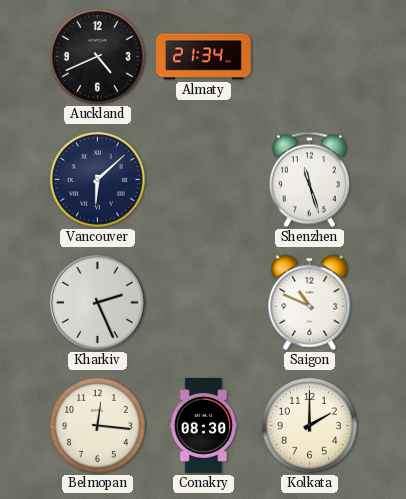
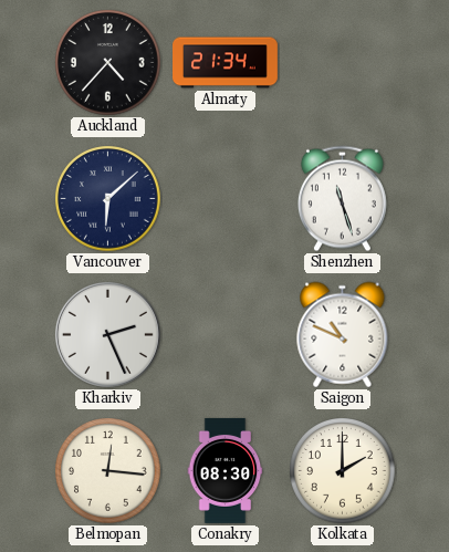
Auckland: 4:41 -> 4:37 (108, 63)
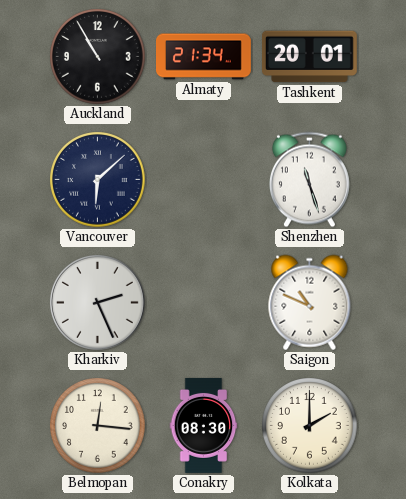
Auckland: 4:37 -> 10:55 (98, 57)
Tashkent: none -> 20:01 (309, 57)
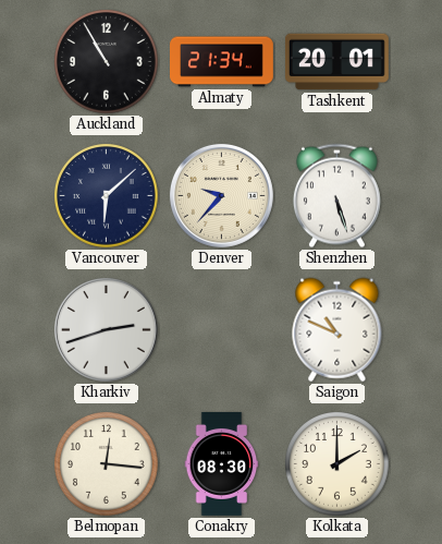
Denver: none -> 9:37 (221, 195)
Shenzhen: 11:27 -> 5:27 (336, 196)
Kharkiv: 2:26 -> 2:42 (106, 329)
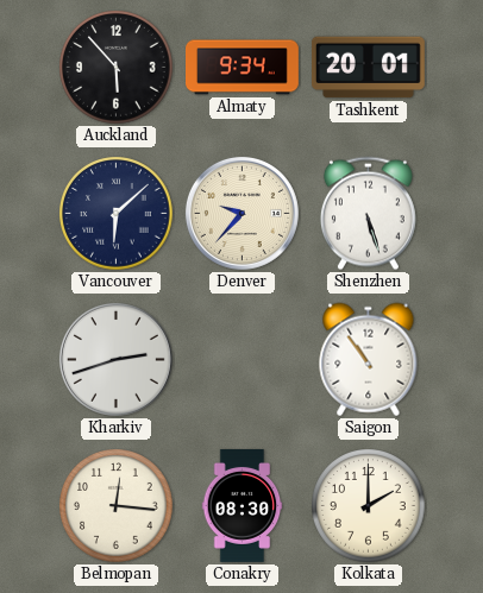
Auckland: 10:55 -> 5:53 (117, 68)
Almaty: 21:34 -> 9:34 (243, 68)
Saigon: 10:49 -> 10:54 (369, 360)
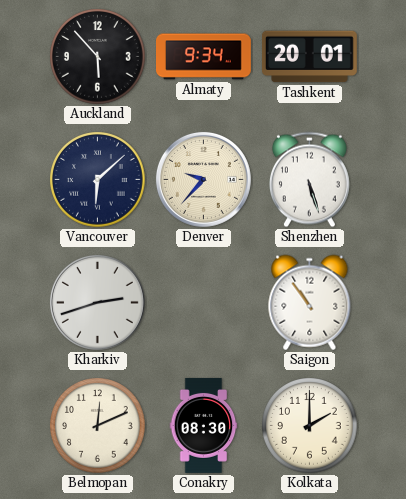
Belmopan: 12:16 -> 12:11 (98, 426)
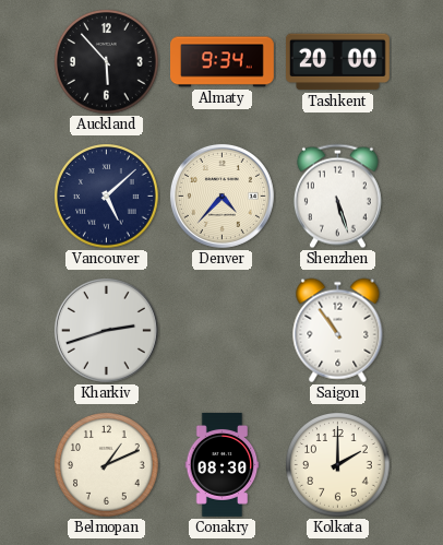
Tashkent: 20:01 -> 20:00 (337, 62)
Vancouver: 6:08 -> 5:08 (107, 197)
Denver: 9:37 -> 4:37 (221, 196)
Belmopan: 12:11 -> 1:11 (107, 465)
